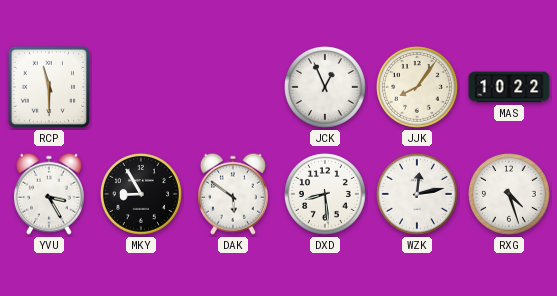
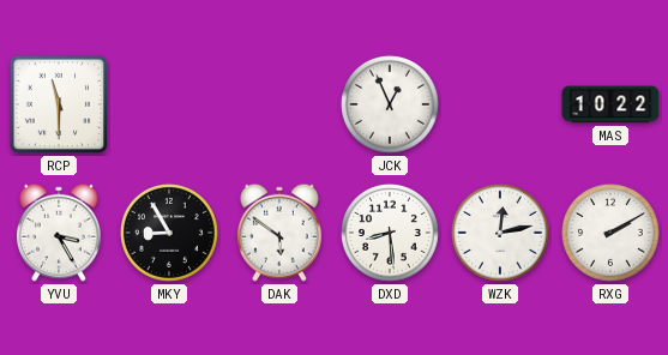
JJK: 8:06 -> none (418, 88)
RXG: 4:27 -> 2:10 (612, 234)
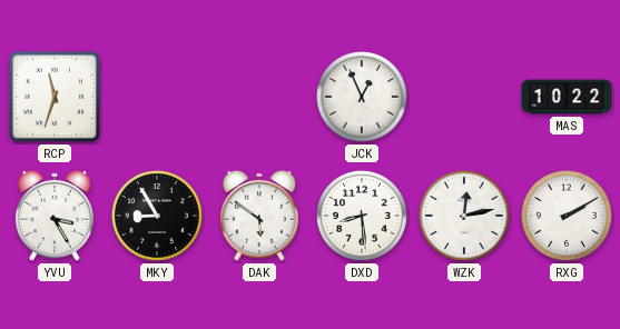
RCP: 11:30 -> 11:33 (55, 97)
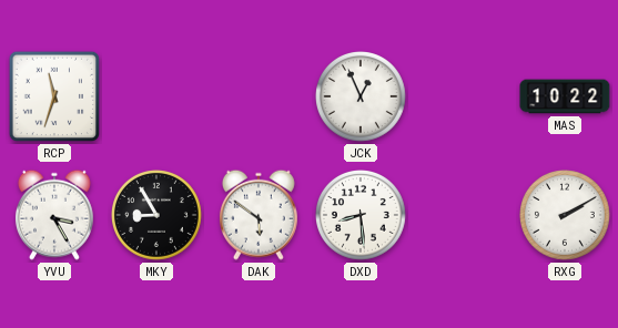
WZK: 12:13 -> none (465, 217)
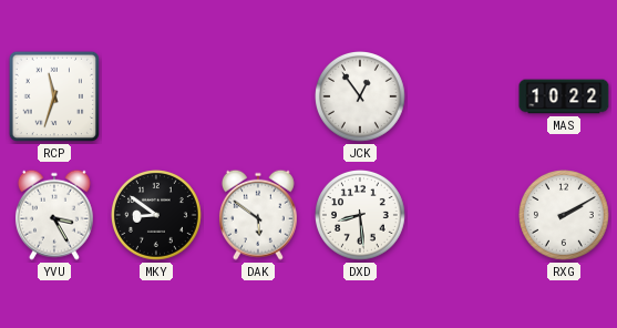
JCK: 12:56 -> 12:54 (361, 98)
MKY: 8:55 -> 8:51 (157, 216)
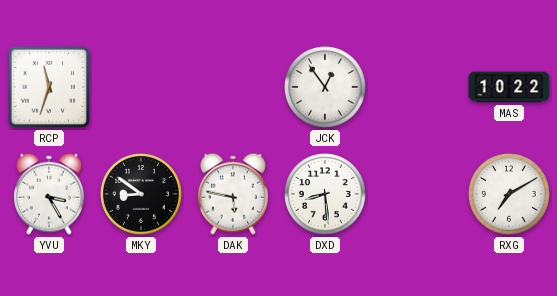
DAK: 5:51 -> 5:47 (233, 194)
RXG: 2:10 -> 7:10 (510, 195)
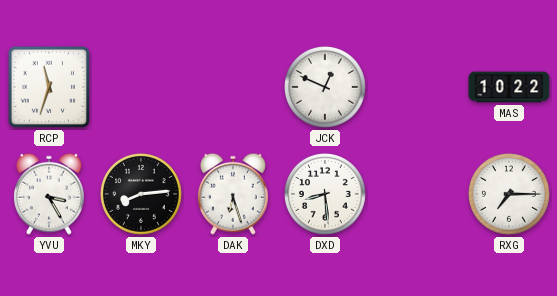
JCK: 12:54 -> 12:49 (326, 88)
MKY: 8:51 -> 8:14 (142, 195)
DAK: 5:47 -> 6:27 (233, 194)
RXG: 7:10 -> 7:15 (510, 195)
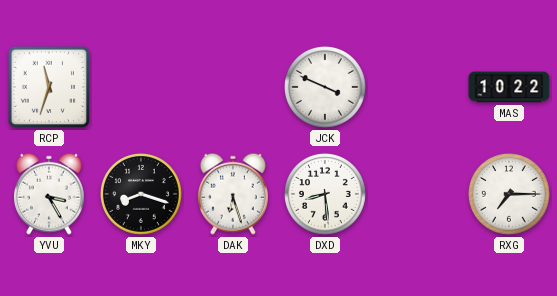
JCK: 12:49 -> 3:49 (326, 88)
MKY: 8:14 -> 8:18 (142, 195)
